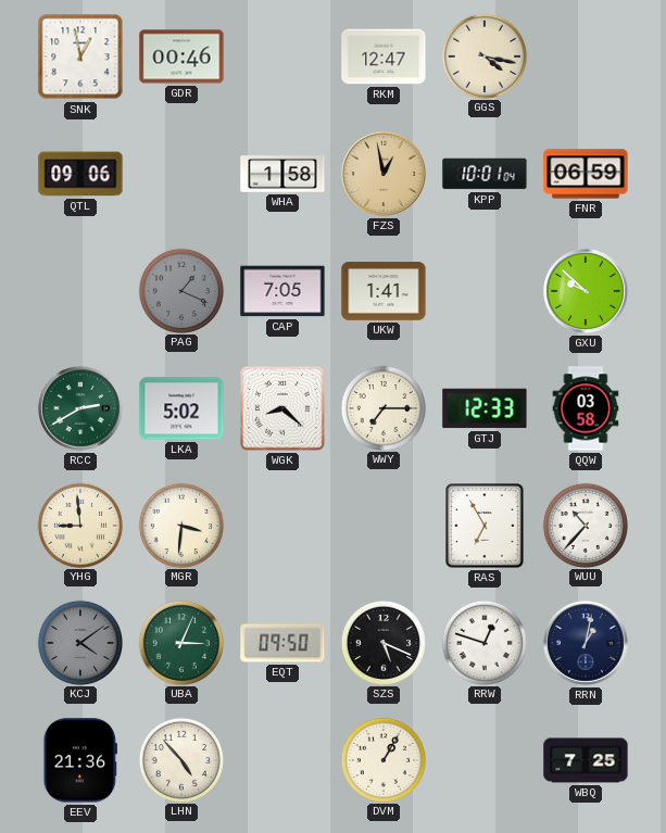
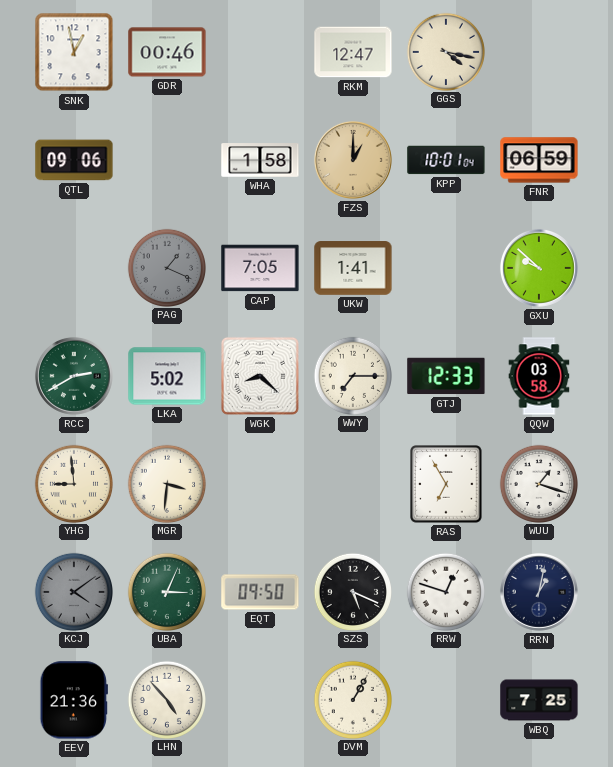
FZS: 12:58 -> 1:00 (353, 160)
WUU: 10:37 -> 1:18 (538, 483)
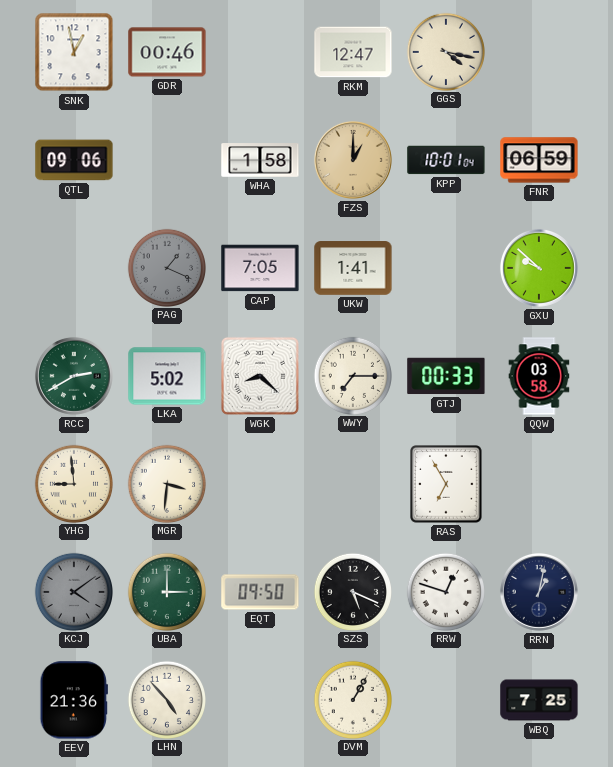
GTJ: 12:33 -> 00:33 (446, 376)
WUU: 1:18 -> none (538, 483)
UBA: 3:04 -> 3:00 (166, 591)
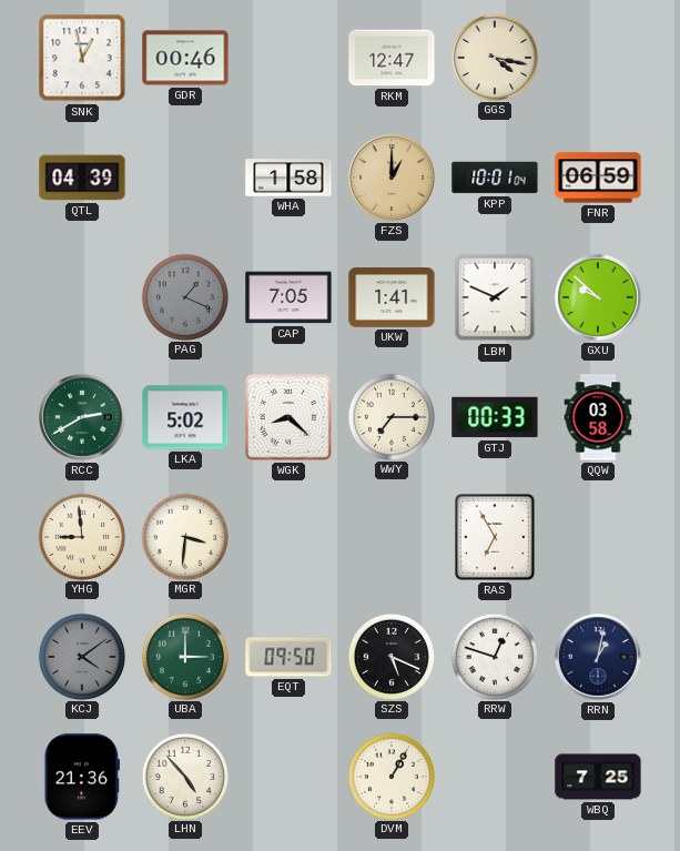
QTL: 09:06 -> 04:39 (82, 178)
LBM: none -> 1:49 (495, 297)
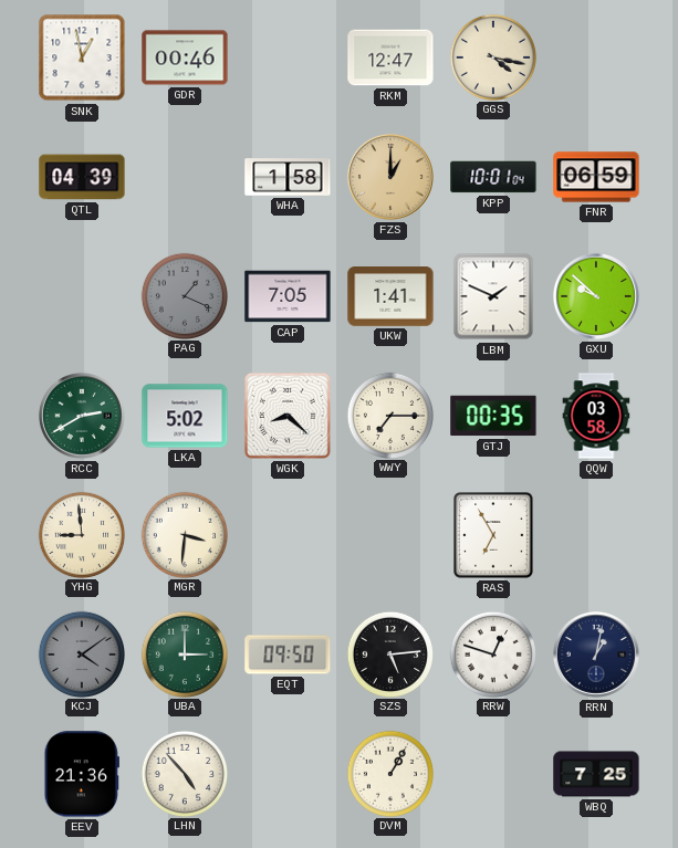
GTJ: 00:33 -> 00:35 (493, 416)
SZS: 5:19 -> 5:14 (389, 653)
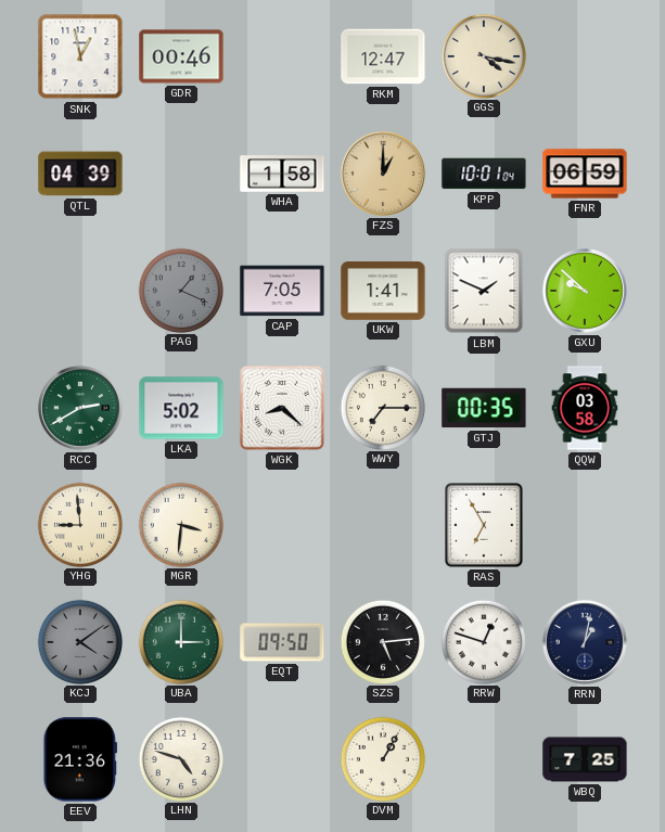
LHN: 4:53 -> 4:48 (180, 758)
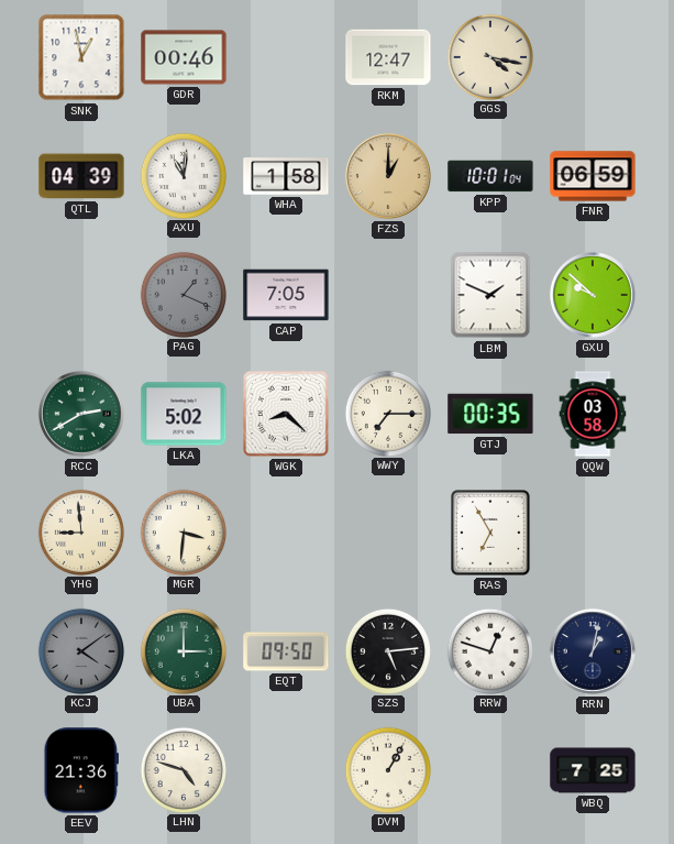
AXU: none -> 11:01 (183, 175)
UKW: 1:41 -> none (383, 291)
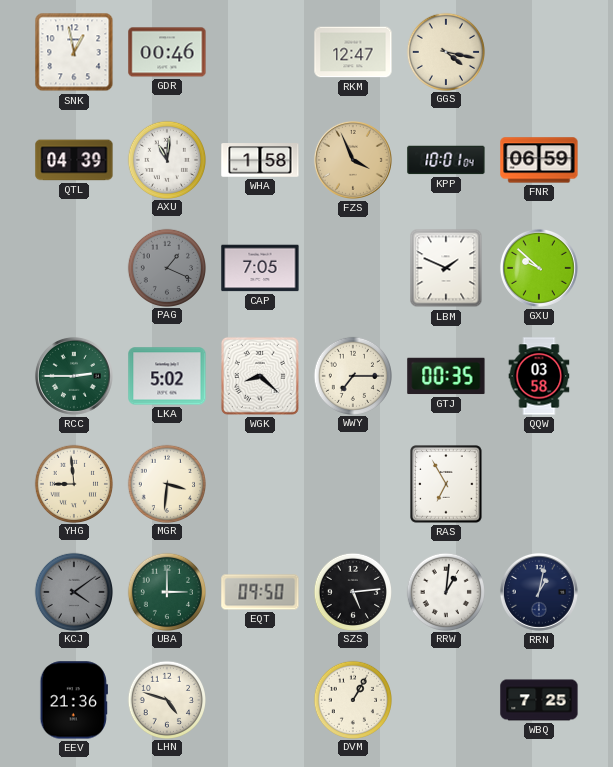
FZS: 1:00 -> 3:56 (353, 160)
RCC: 2:40 -> 2:45 (74, 376)
RRW: 12:48 -> 1:01 (445, 591)
